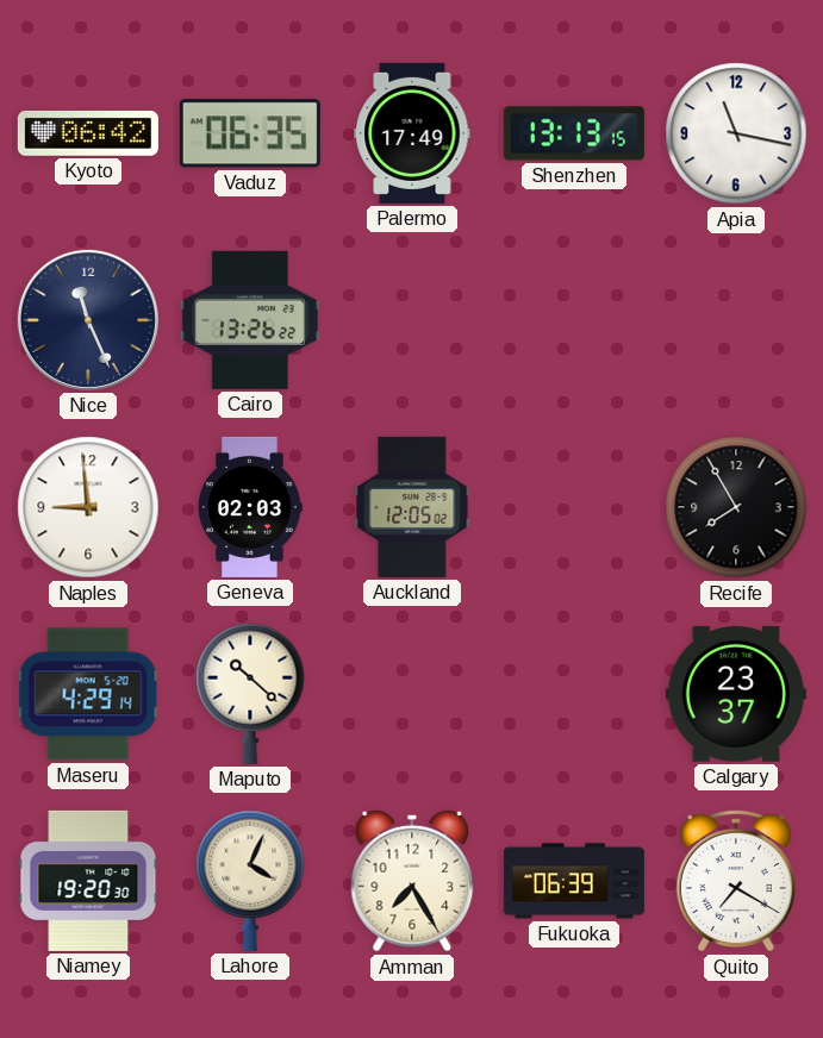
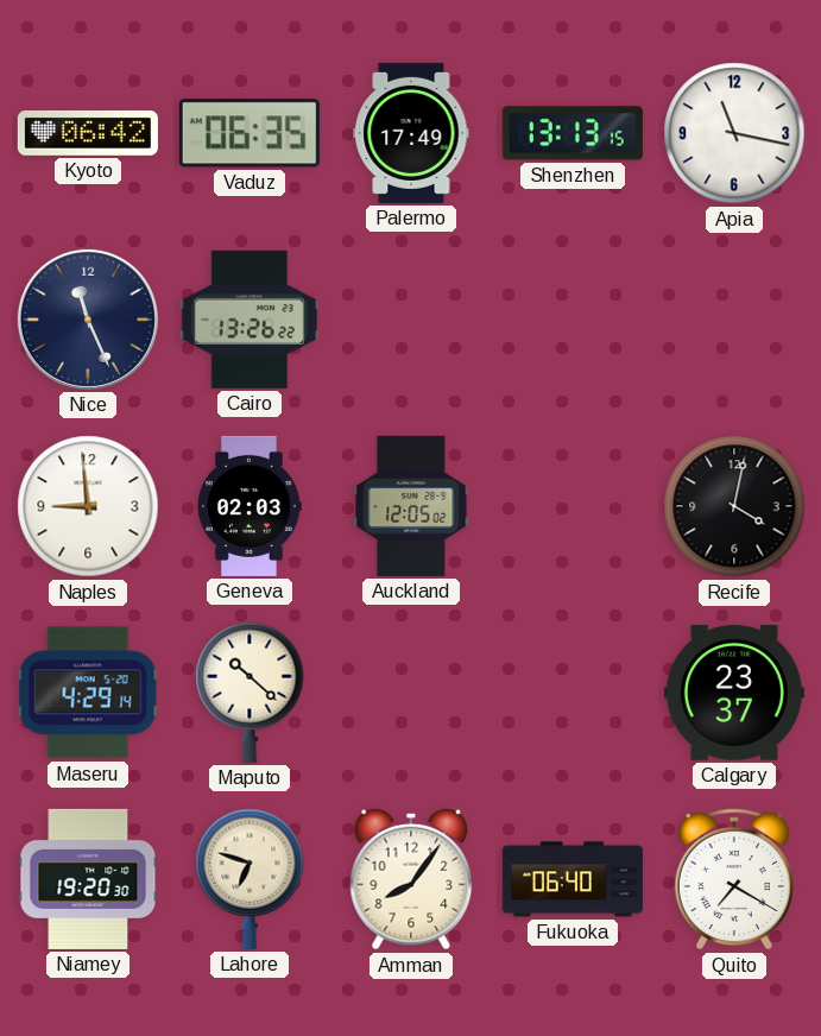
Recife: 7:55 -> 4:02 (734, 506)
Lahore: 4:04 -> 6:48 (250, 879)
Amman: 7:25 -> 8:06 (411, 879)
Fukuoka: 06:39 -> 06:40 (573, 879)
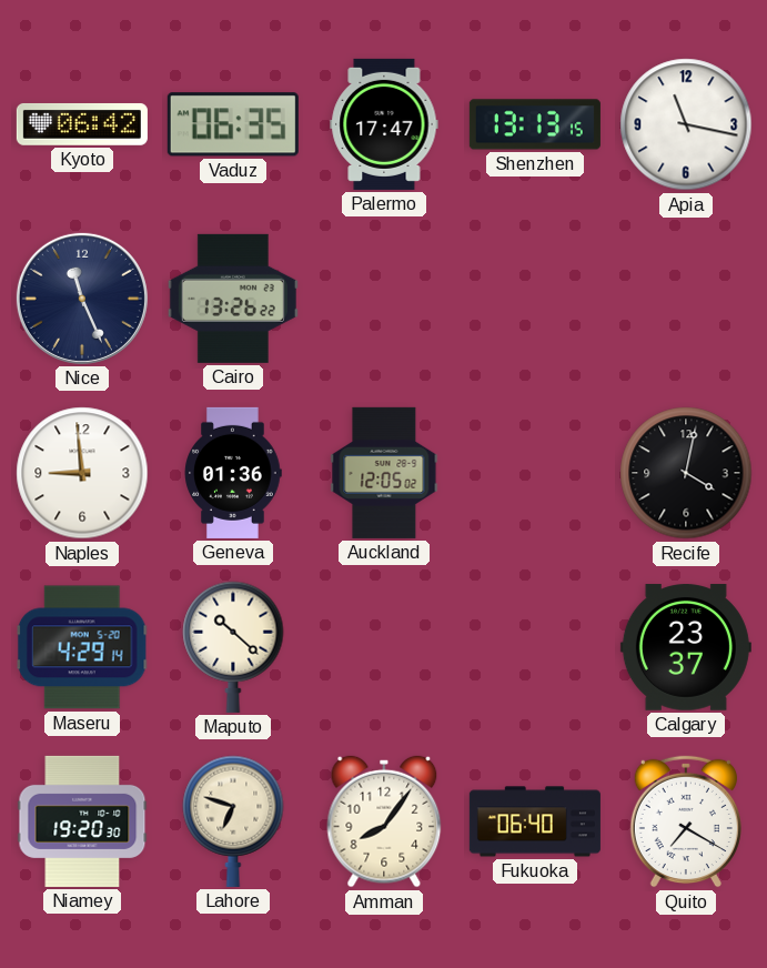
Palermo: 17:49 -> 17:47 (384, 124)
Geneva: 02:03 -> 01:36 (233, 473)
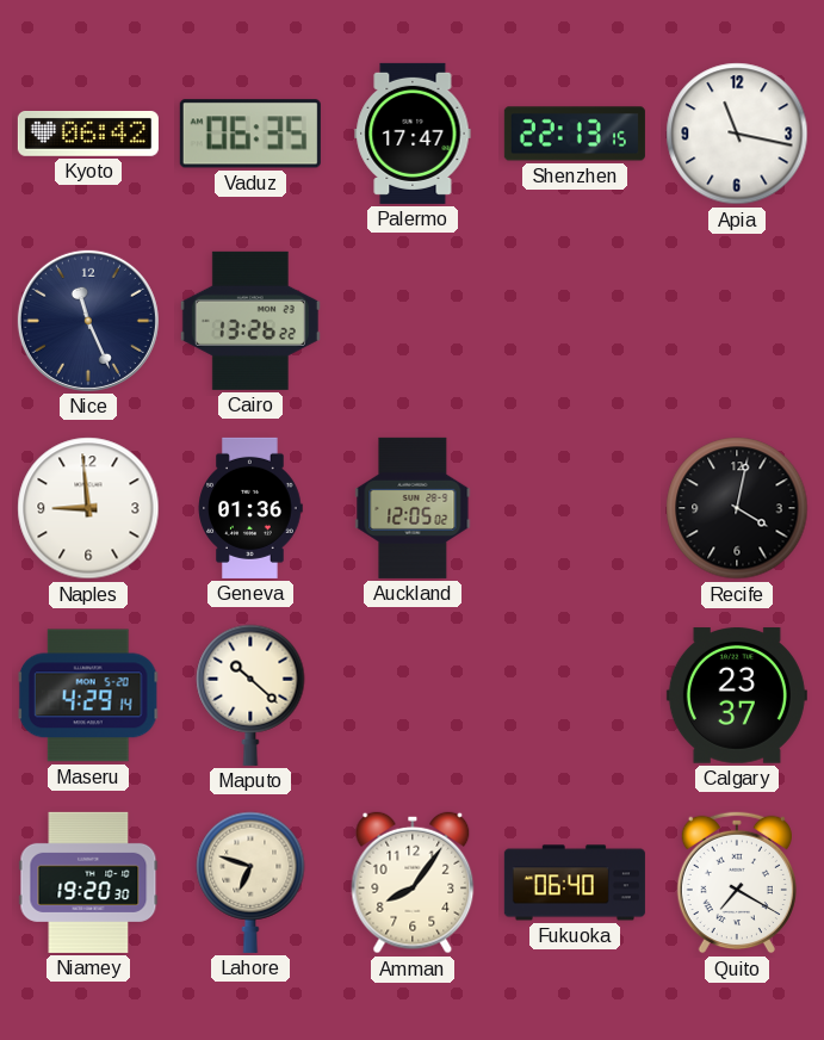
Shenzhen: 13:13 -> 22:13 (575, 134)
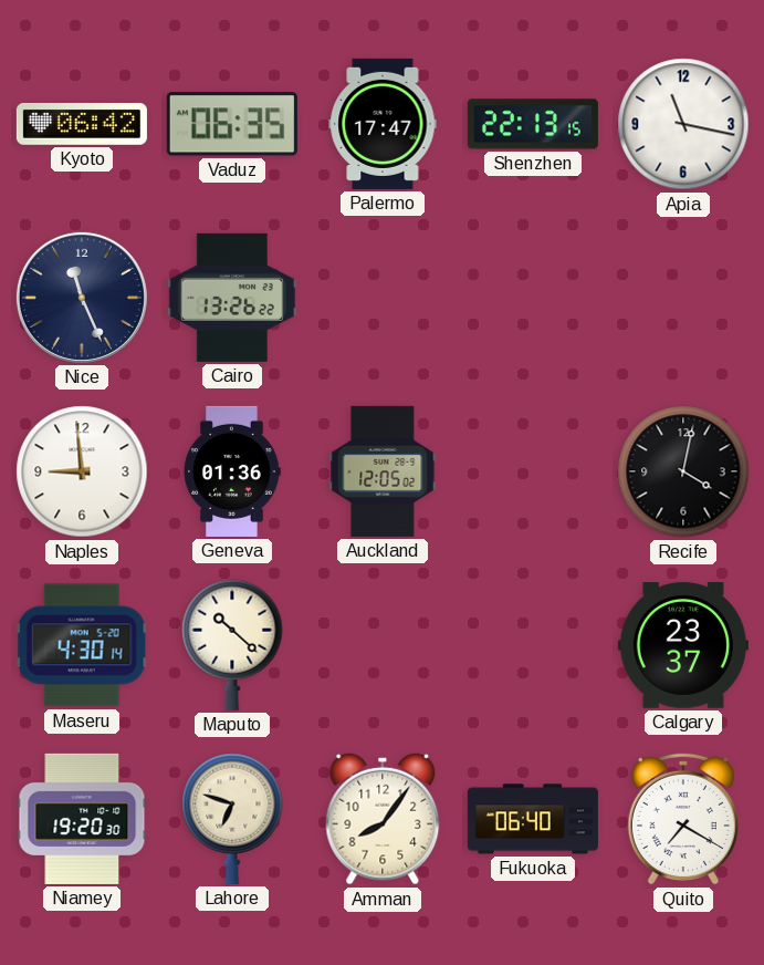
Maseru: 4:29 -> 4:30 (82, 645)
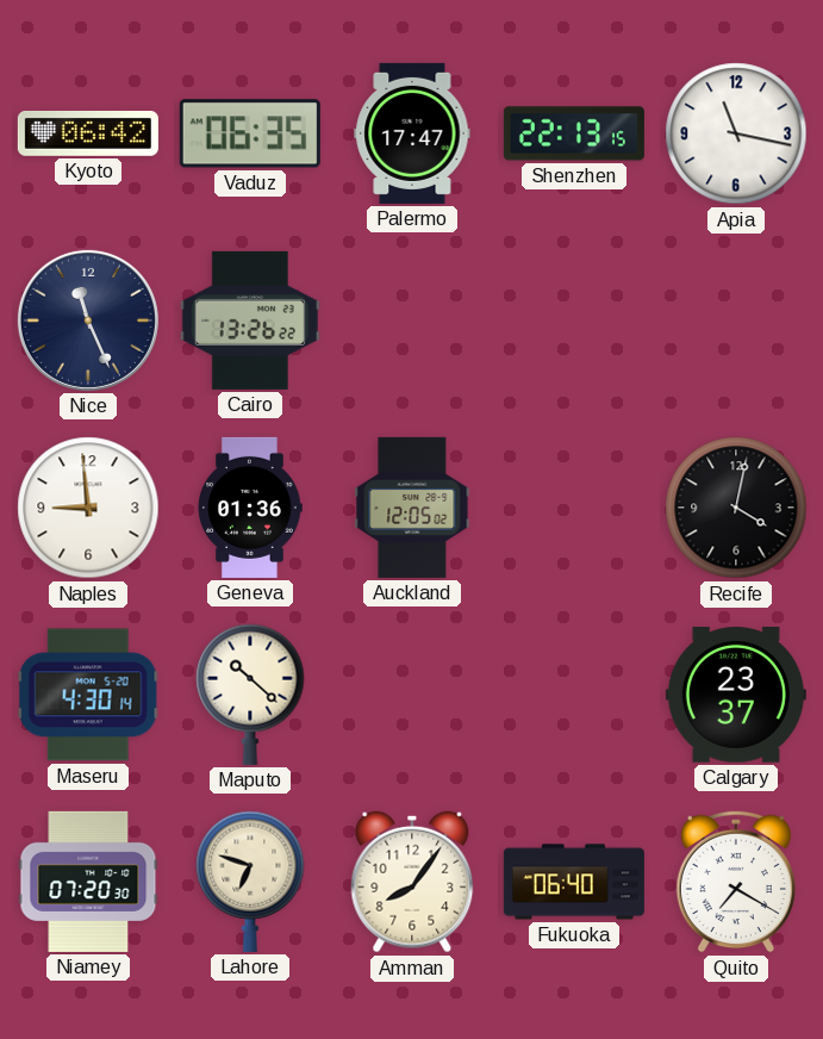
Niamey: 19:20 -> 07:20 (88, 882)
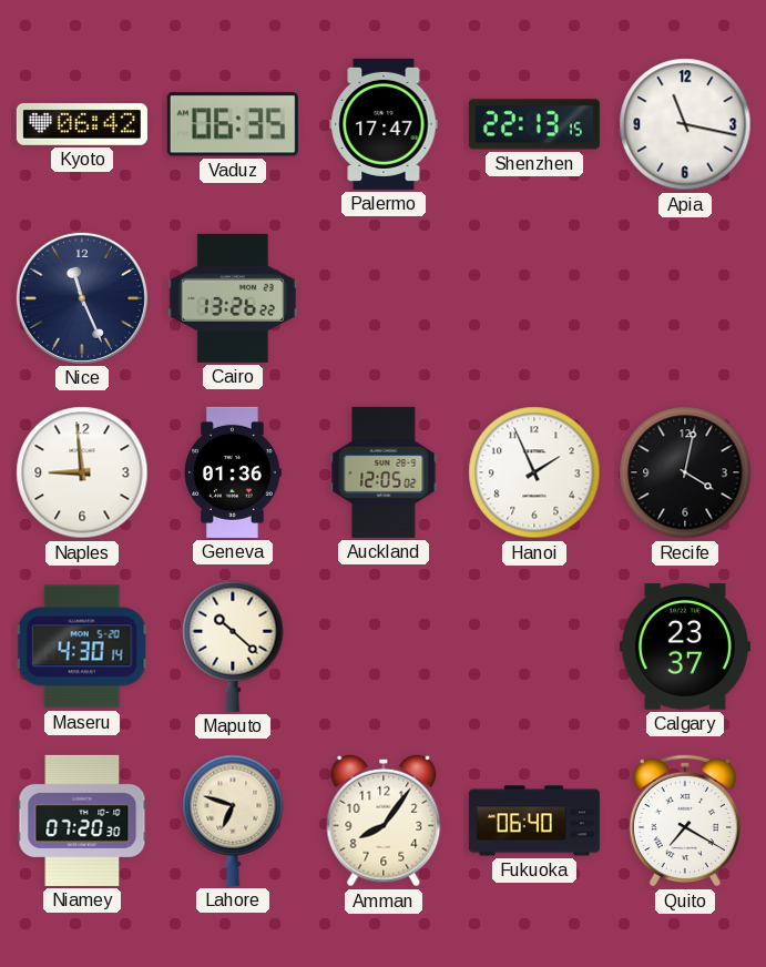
Hanoi: none -> 1:56 (534, 472)
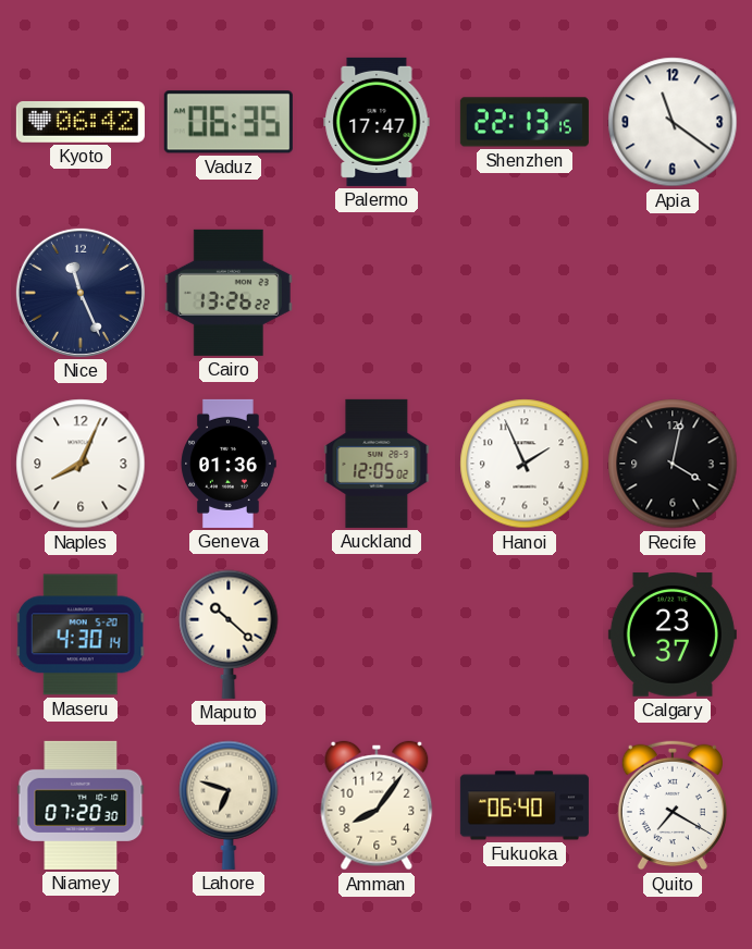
Apia: 11:17 -> 11:21 (673, 122)
Naples: 8:59 -> 8:04 (81, 464)
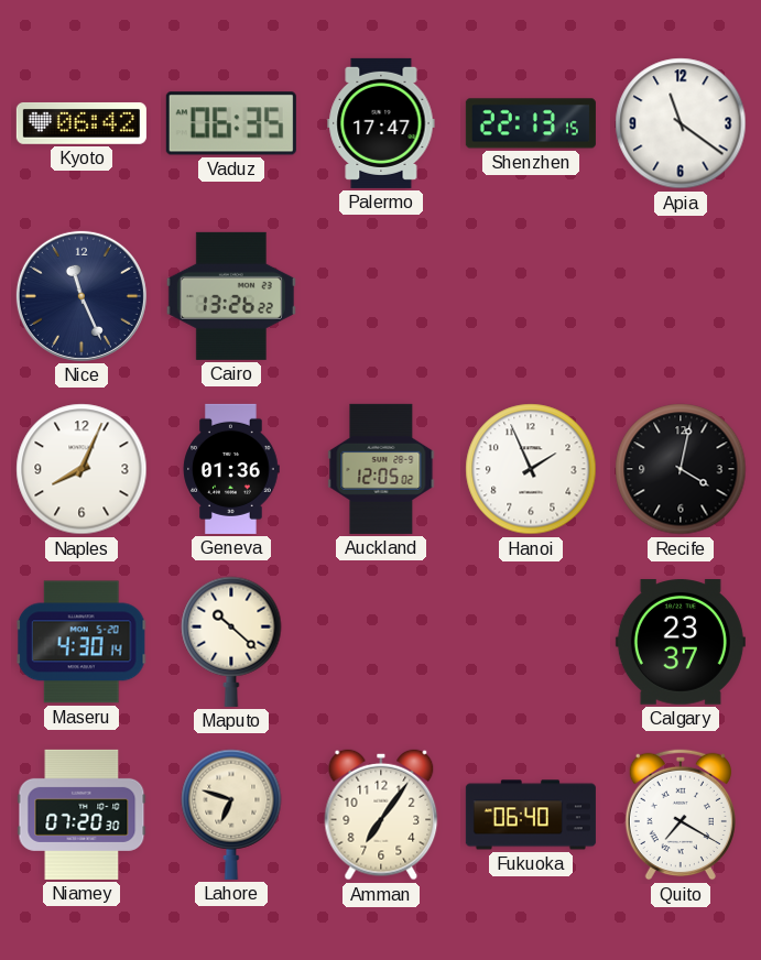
Amman: 8:06 -> 7:06 (381, 815)
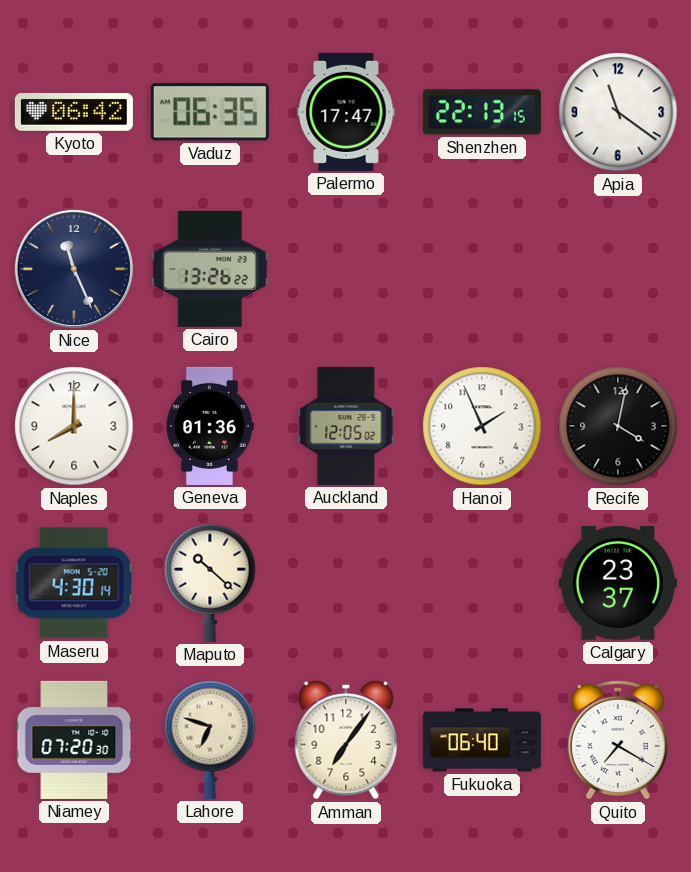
Naples: 8:04 -> 8:00 (74, 426)
